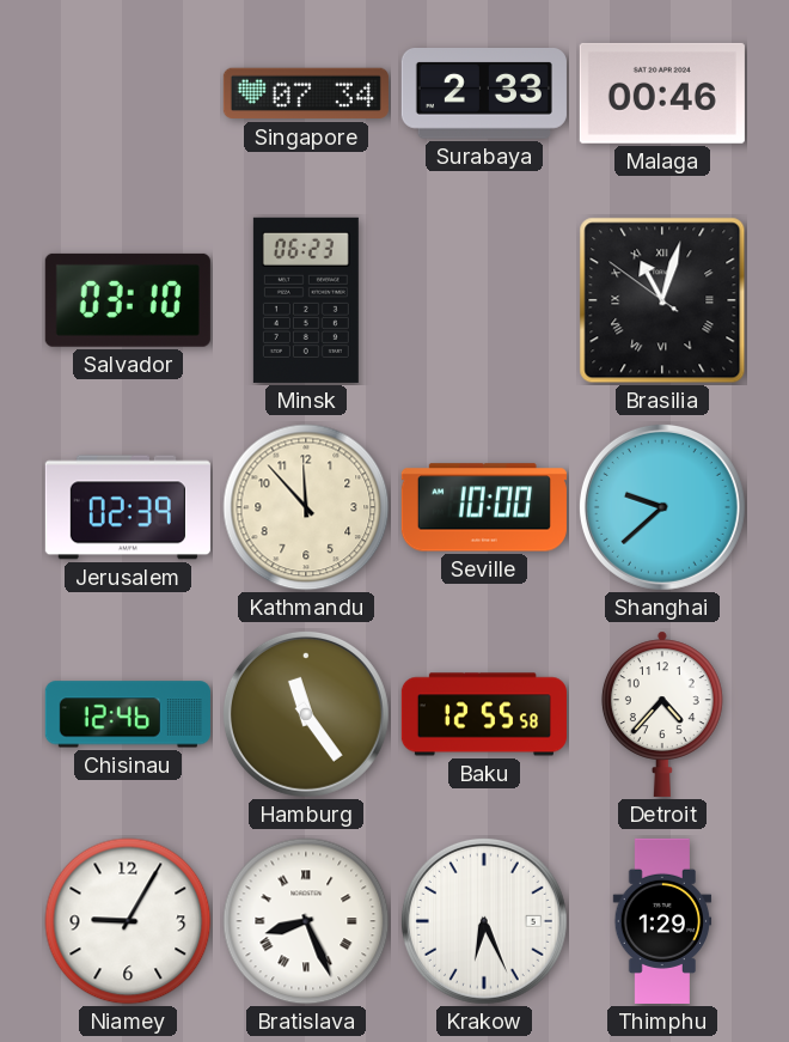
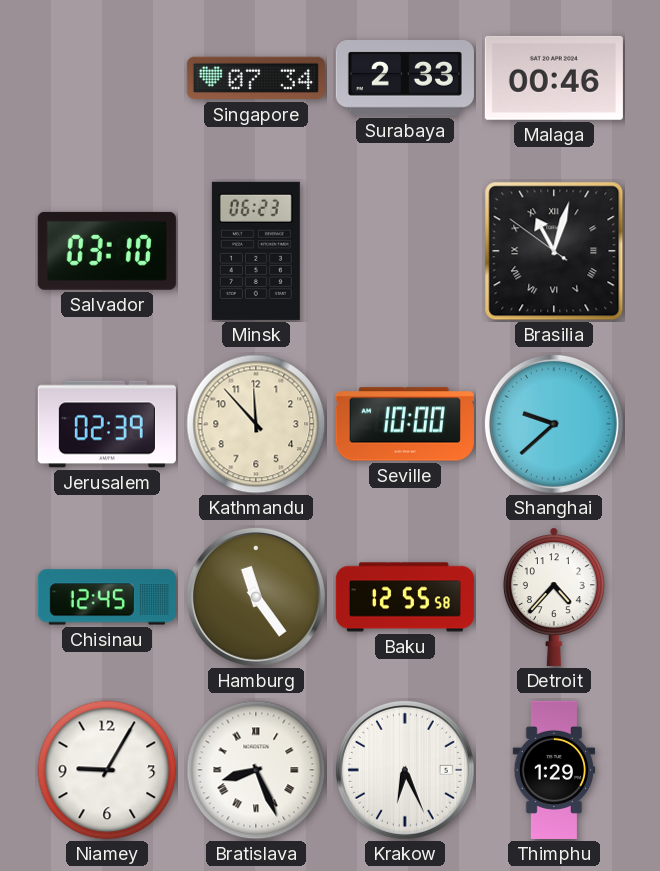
Chisinau: 12:46 -> 12:45 (107, 597)
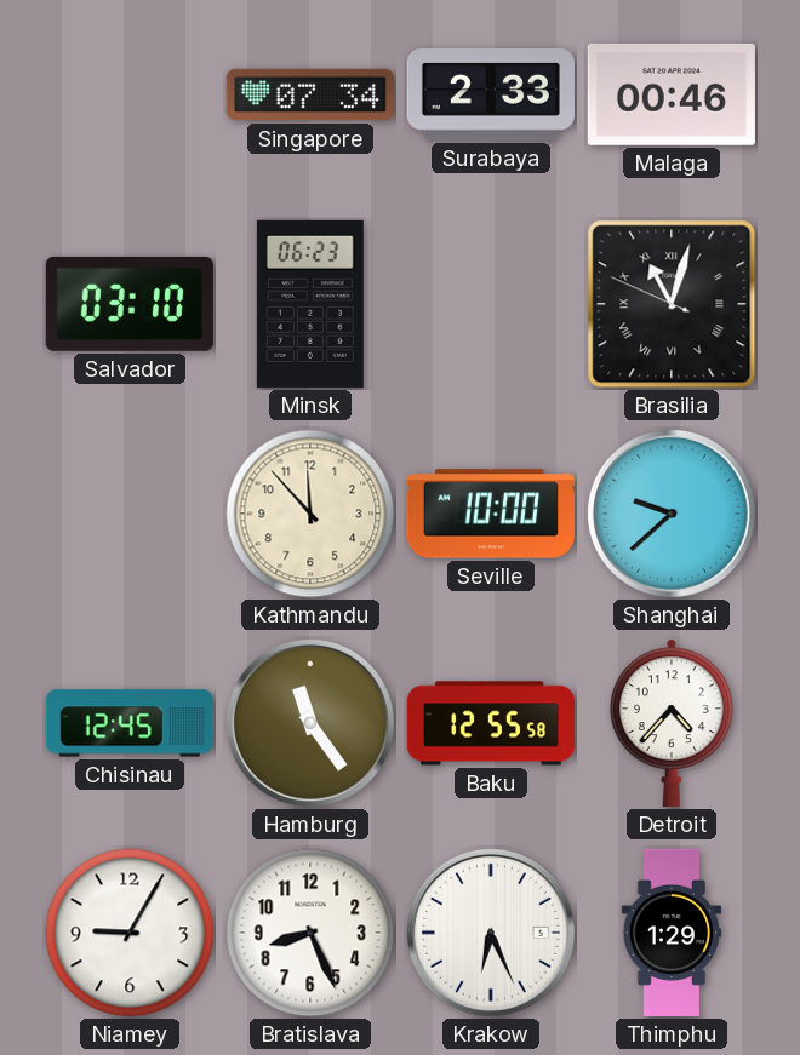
Brasilia: 11:02:51 -> 11:02:49 (672, 304)
Jerusalem: 02:39 -> none (107, 424)
Bratislava numerals: Roman -> Arabic (310, 933)
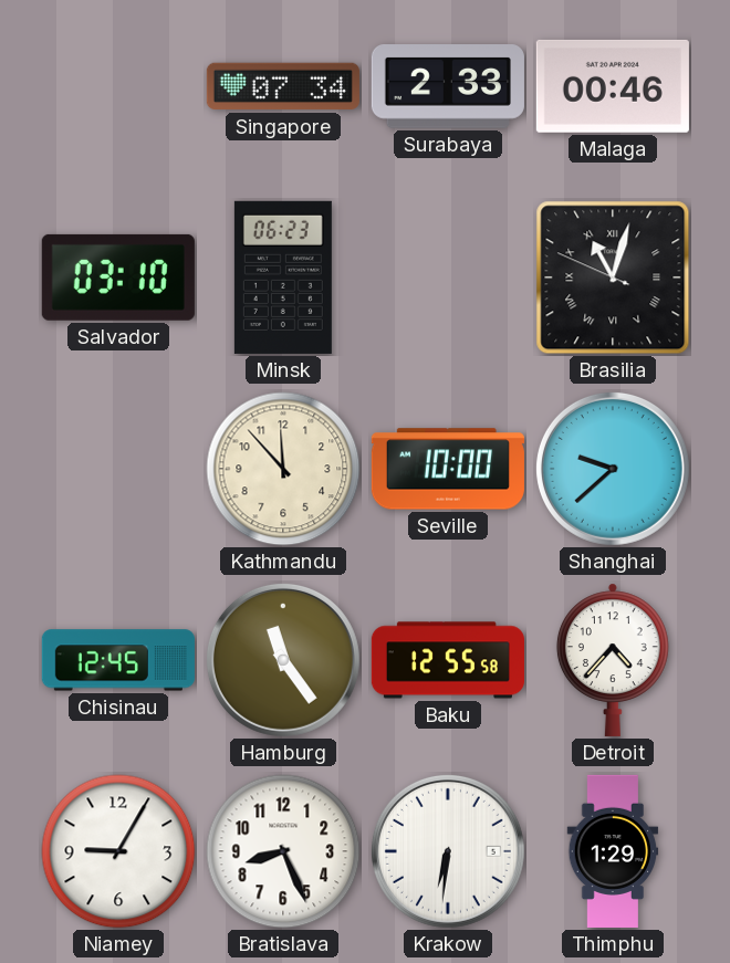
Krakow: 6:26 -> 6:31 (448, 851)
